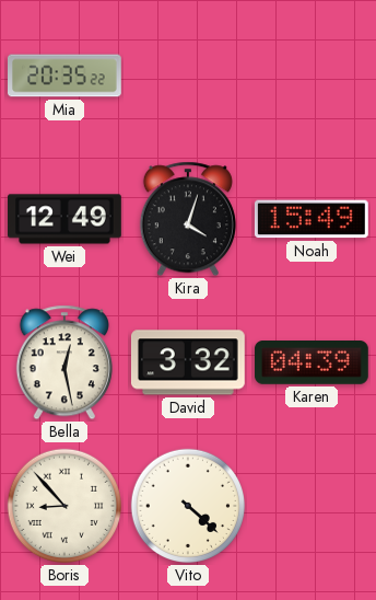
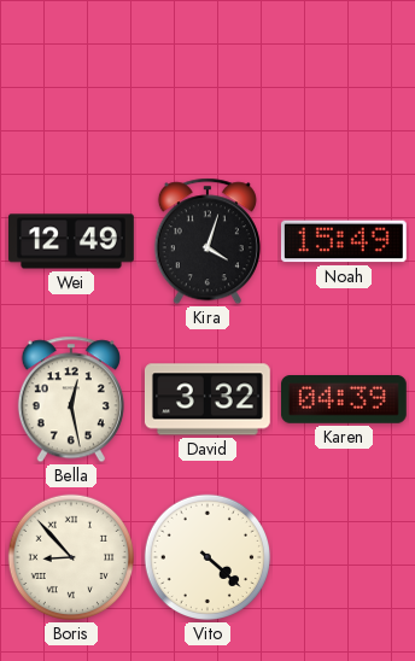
Mia: 20:35 -> none (66, 76)
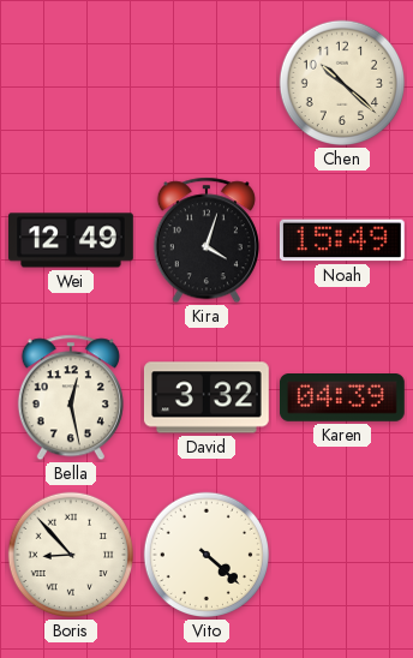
Chen: none -> 10:22 (342, 83)
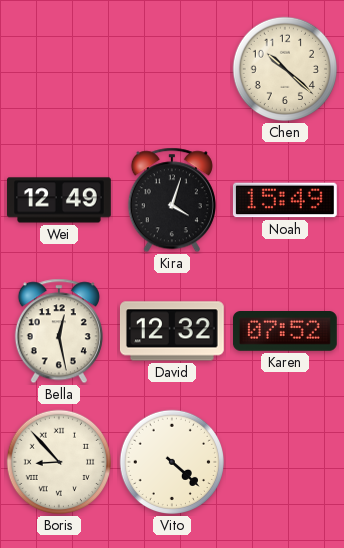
David: 3:32 -> 12:32 (172, 331)
Karen: 04:39 -> 07:52 (286, 332)
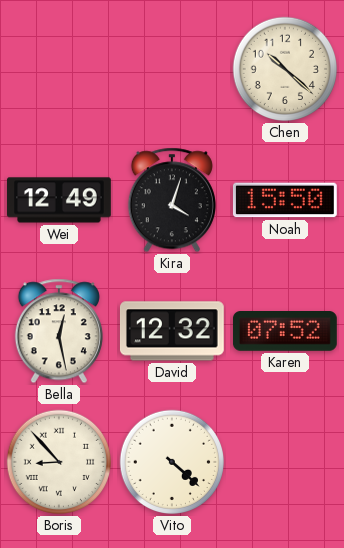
Noah: 15:49 -> 15:50 (285, 200)
